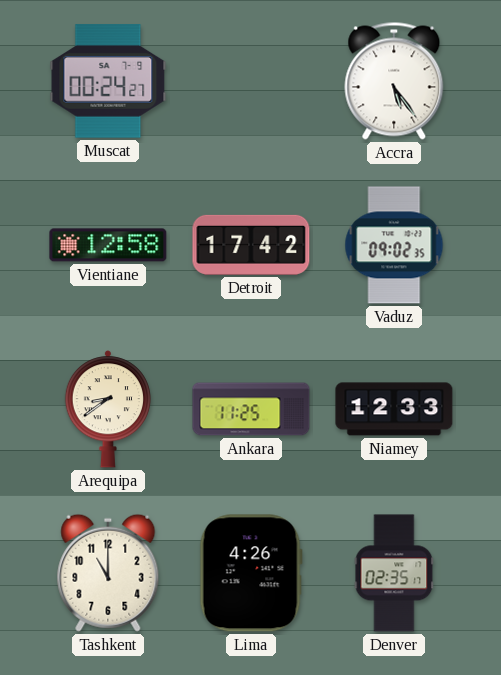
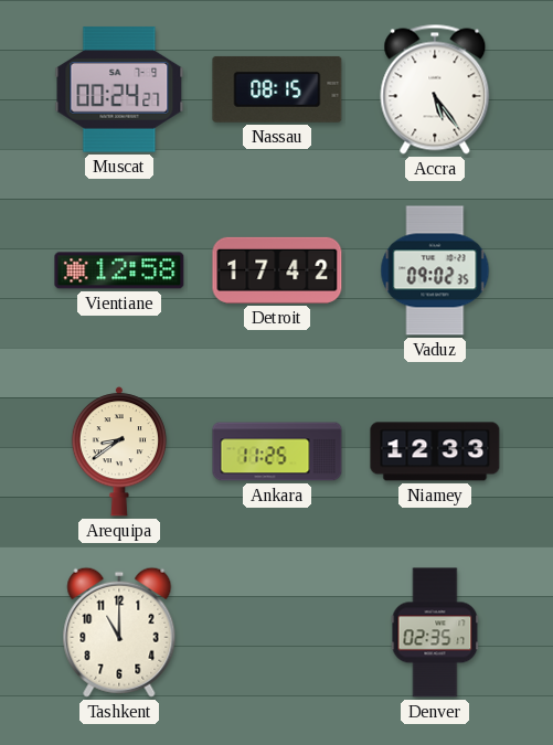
Nassau: none -> 08:15 (277, 89)
Lima: 4:26 -> none (251, 573)
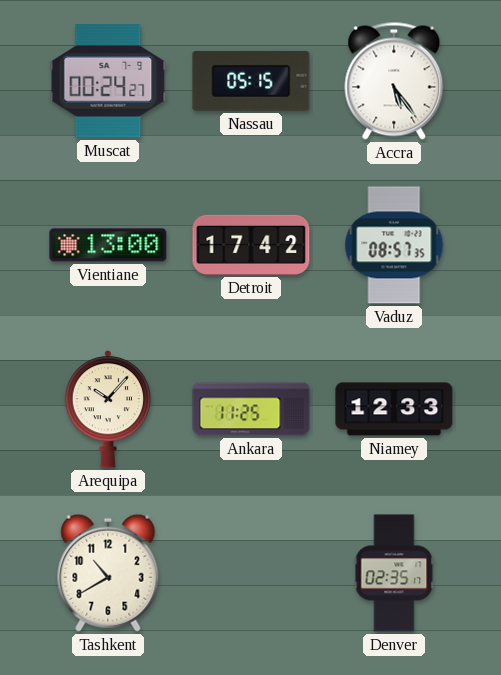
Nassau: 08:15 -> 05:15 (251, 81)
Vientiane: 12:58 -> 13:00 (108, 245)
Vaduz: 09:02 -> 08:57 (394, 245)
Arequipa: 8:39 -> 10:07 (107, 409)
Tashkent: 11:00 -> 10:40 (108, 573)
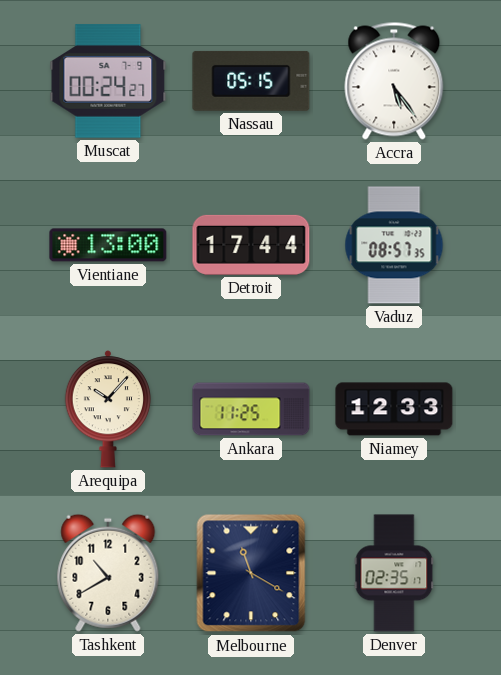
Detroit: 17:42 -> 17:44 (251, 245)
Melbourne: none -> 11:20 (251, 573)
